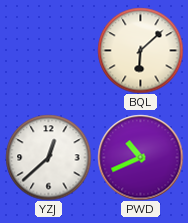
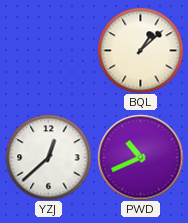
BQL: 6:08 -> 1:08 (140, 50)
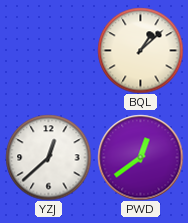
PWD: 10:41 -> 12:39 (140, 157)
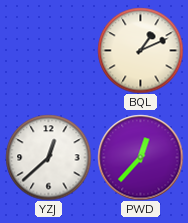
BQL: 1:08 -> 1:11 (140, 50)
PWD: 12:39 -> 12:37 (140, 157)
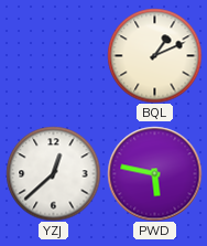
PWD: 12:37 -> 5:47 (154, 173)
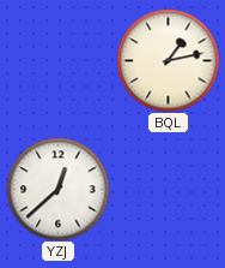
BQL: 1:11 -> 1:13 (168, 60)
PWD: 5:47 -> none (154, 173)
